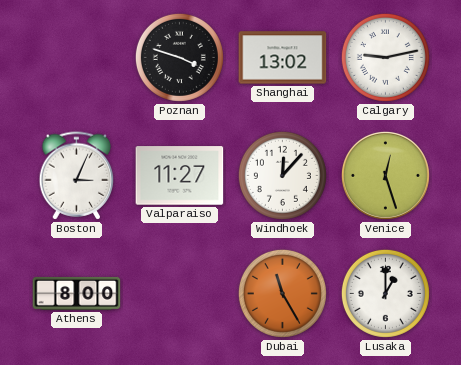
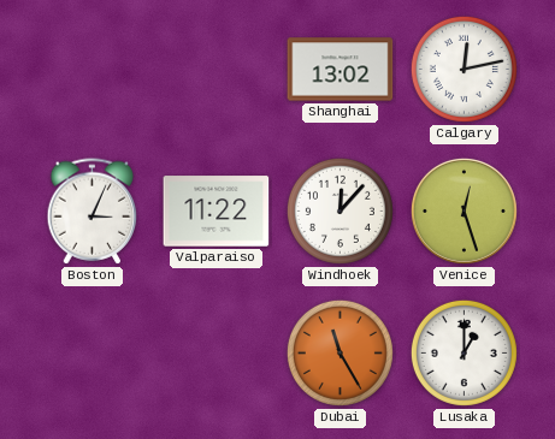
Poznan: 3:48 -> none (179, 57)
Calgary: 9:13 -> 12:13 (464, 69)
Valparaiso: 11:27 -> 11:22 (217, 212)
Athens: 8:00 -> none (77, 293)
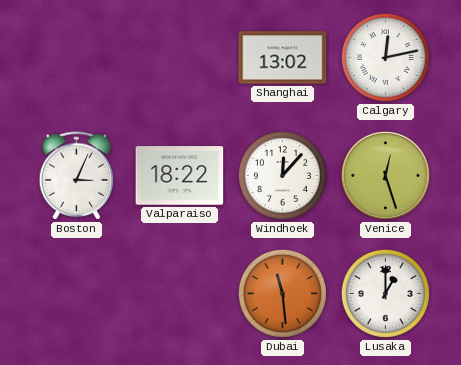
Valparaiso: 11:22 -> 18:22 (180, 176)
Dubai: 11:25 -> 11:29 (282, 293)
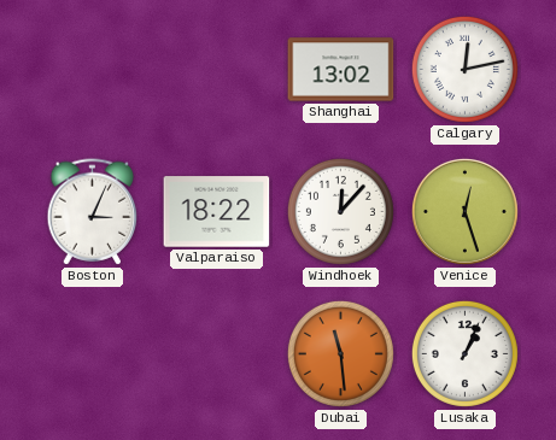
Lusaka: 1:00 -> 1:04 (464, 353)
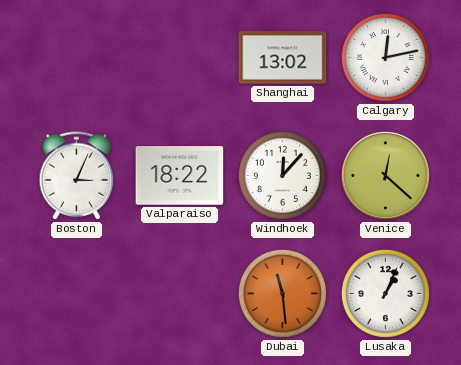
Venice: 12:27 -> 12:22 (385, 175)
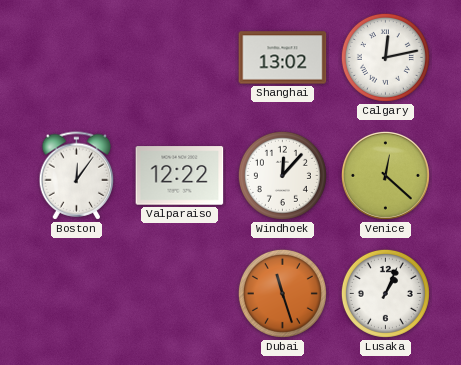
Boston: 3:04 -> 12:06 (77, 176)
Valparaiso: 18:22 -> 12:22 (180, 176)
Dubai: 11:29 -> 11:27 (282, 293)
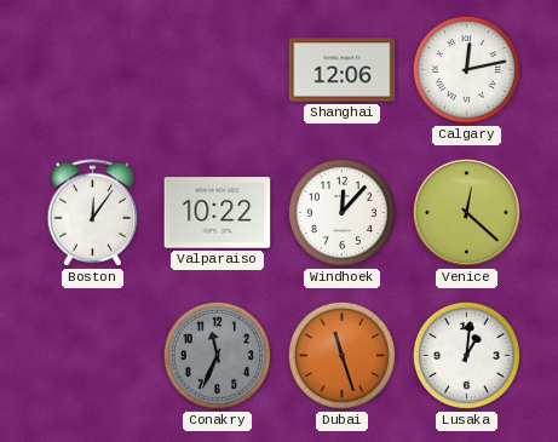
Shanghai: 13:02 -> 12:06 (343, 70)
Valparaiso: 12:22 -> 10:22 (218, 213)
Conakry: none -> 11:34 (217, 355)
Lusaka: 1:04 -> 1:01 (466, 355)
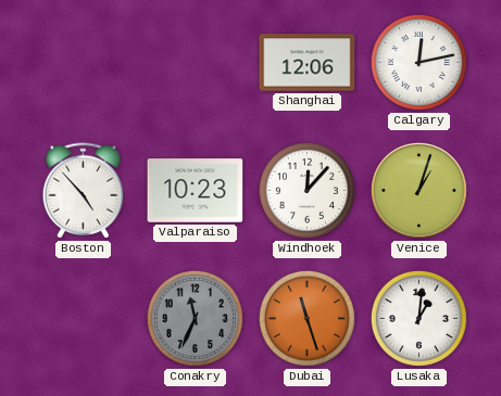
Boston: 12:06 -> 4:53 (84, 191)
Valparaiso: 10:22 -> 10:23 (196, 191)
Venice: 12:22 -> 1:03 (418, 190)
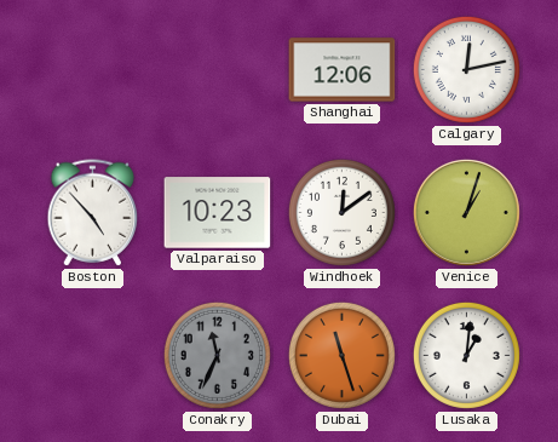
Windhoek: 12:07 -> 12:09 (341, 212)
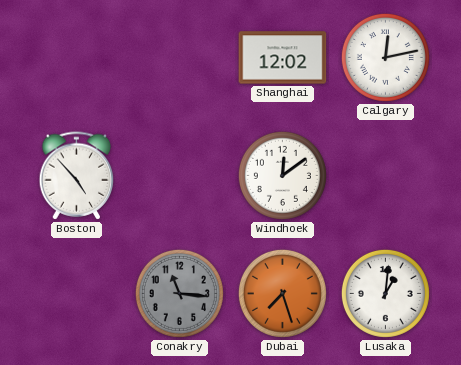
Shanghai: 12:06 -> 12:02 (283, 58)
Valparaiso: 10:23 -> none (218, 213)
Venice: 1:03 -> none (466, 212)
Conakry: 11:34 -> 11:16 (179, 293)
Dubai: 11:27 -> 7:27 (282, 293)
